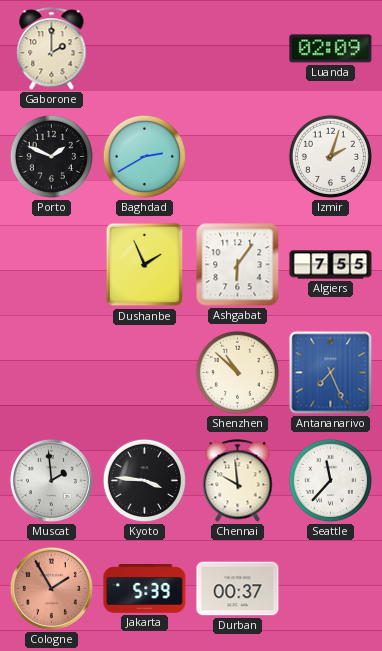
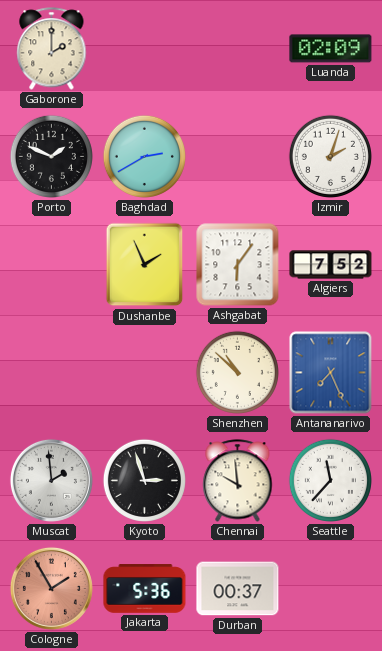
Algiers: 7:55 -> 7:52 (331, 265)
Kyoto: 3:46 -> 2:57 (144, 480)
Jakarta: 5:39 -> 5:36 (145, 589)
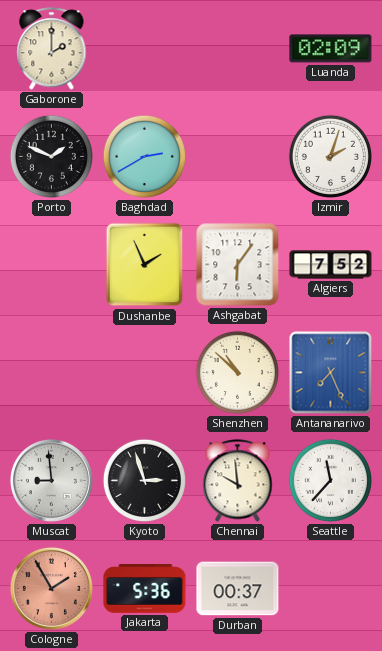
Muscat: 1:59 -> 8:59 (51, 480)
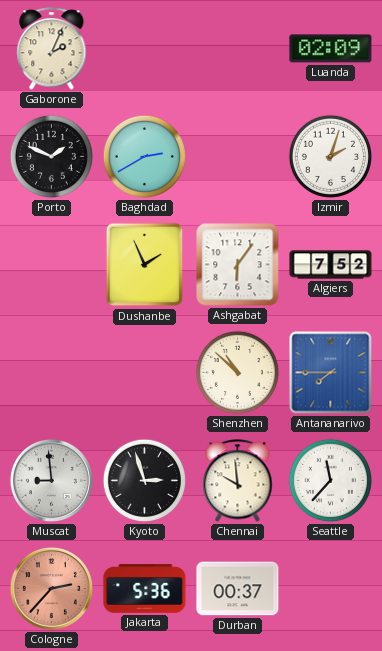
Gaborone: 2:00 -> 2:04 (52, 49)
Antananarivo: 7:26 -> 7:45 (331, 373)
Cologne: 1:55 -> 2:37 (51, 588)
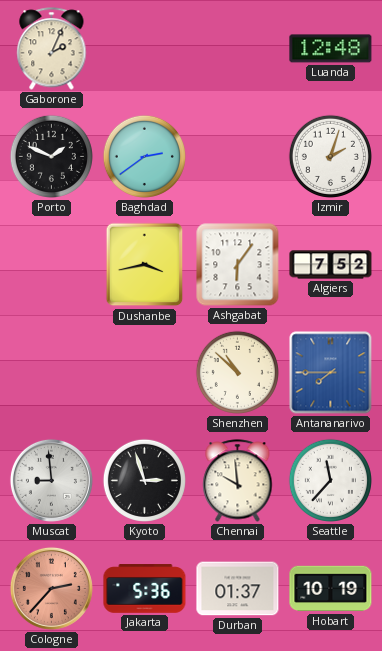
Luanda: 02:09 -> 12:48 (331, 49)
Baghdad: 2:40 -> 2:39 (144, 156)
Dushanbe: 1:56 -> 3:43 (145, 265)
Durban: 00:37 -> 01:37 (238, 589)
Hobart: none -> 10:19 (331, 589)
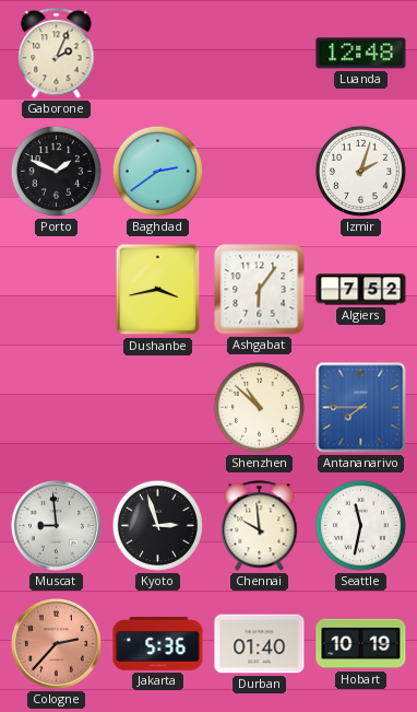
Seattle: 11:37 -> 11:32 (360, 525)
Durban: 01:37 -> 01:40 (260, 644)
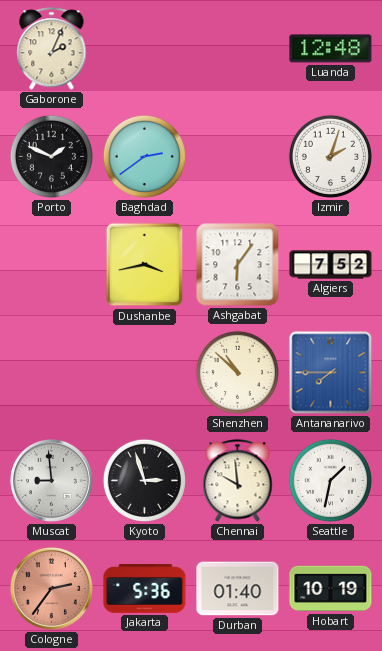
Seattle: 11:32 -> 1:32 (330, 480)
Cologne: 2:37 -> 2:36 (51, 588)
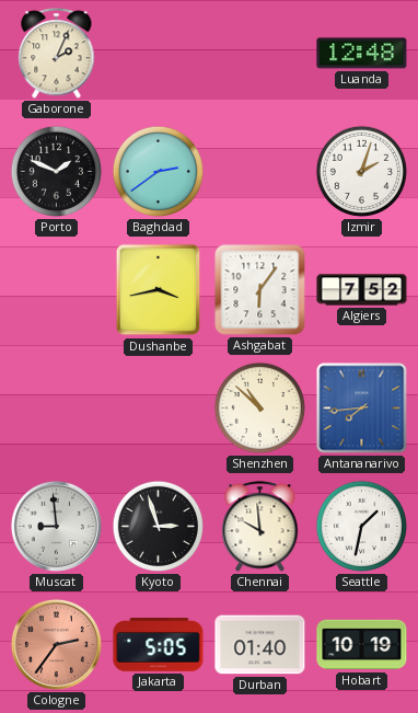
Antananarivo: 7:45 -> 7:44 (362, 409)
Jakarta: 5:36 -> 5:05 (159, 645)
